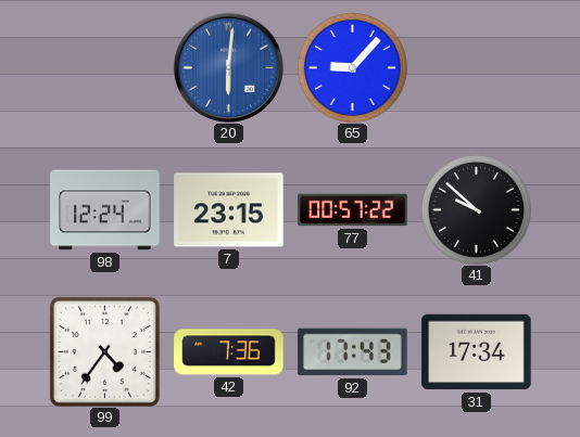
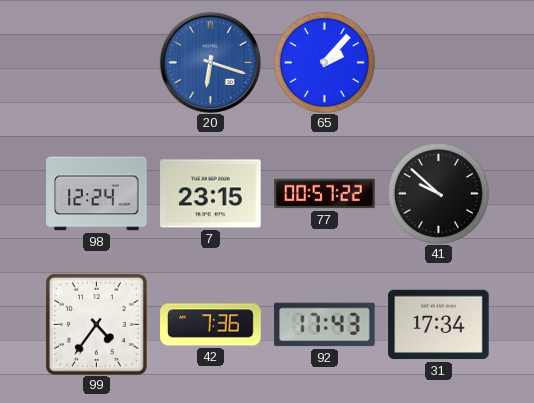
20: 6:01 -> 6:18 (210, 62)
65: 9:07 -> 2:07 (324, 62)
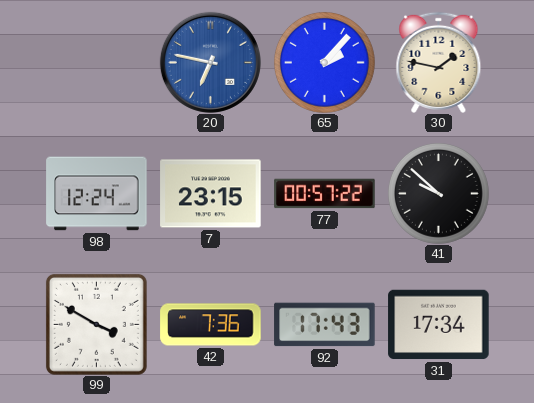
20: 6:18 -> 6:47 (210, 62)
30: none -> 1:47 (439, 62)
99: 4:36 -> 3:50 (96, 324)
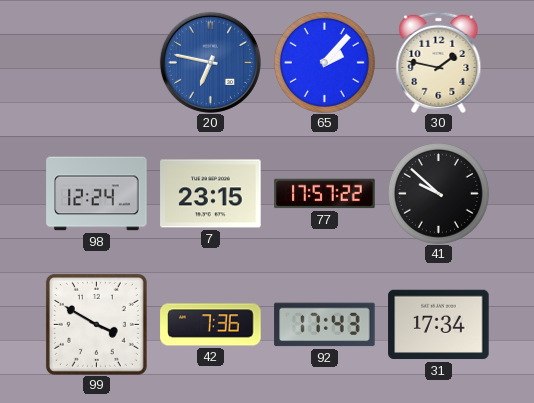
77: 00:57 -> 17:57 (325, 194)
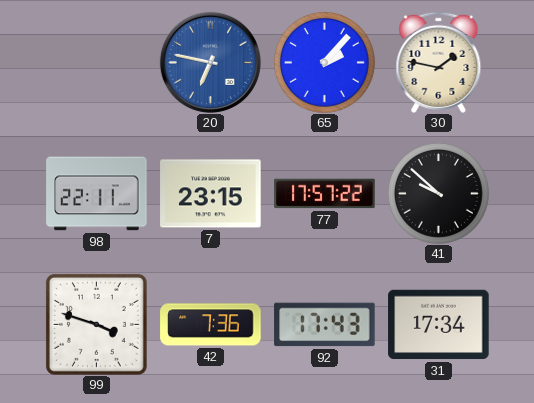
98: 12:24 -> 22:11 (97, 194)
99: 3:50 -> 3:48 (96, 324)
